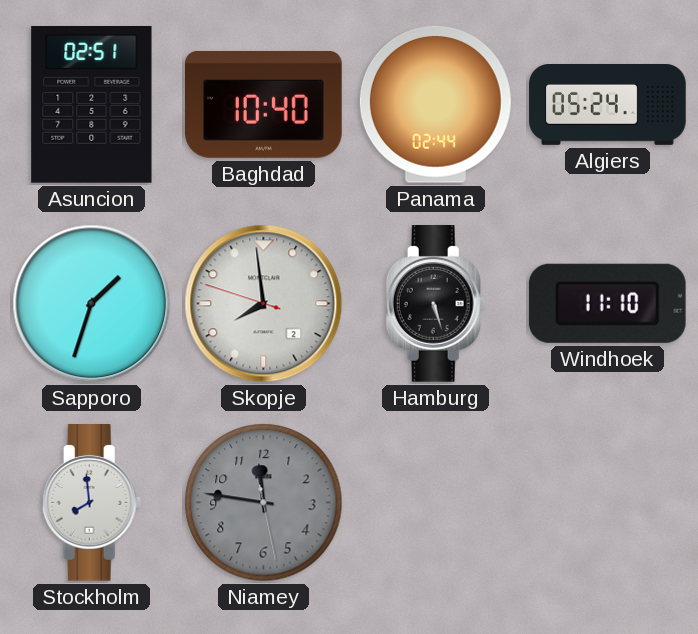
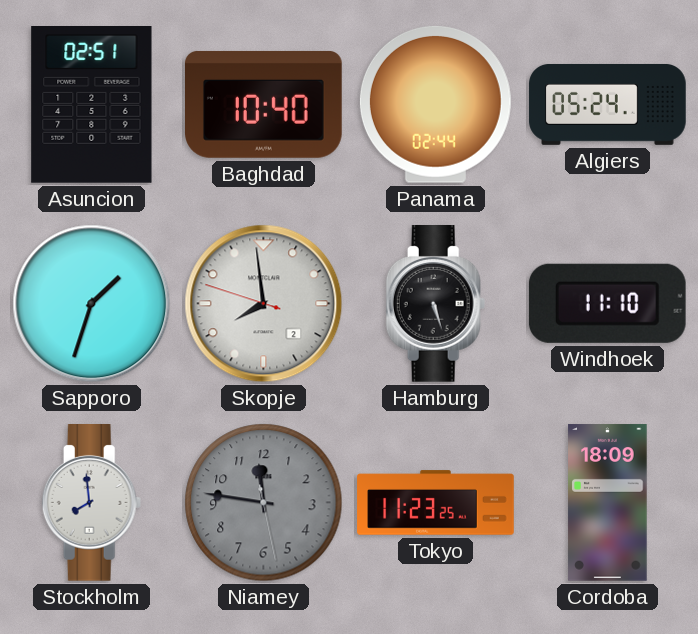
Tokyo: none -> 11:23 (436, 503)
Cordoba: none -> 18:09 (608, 503)
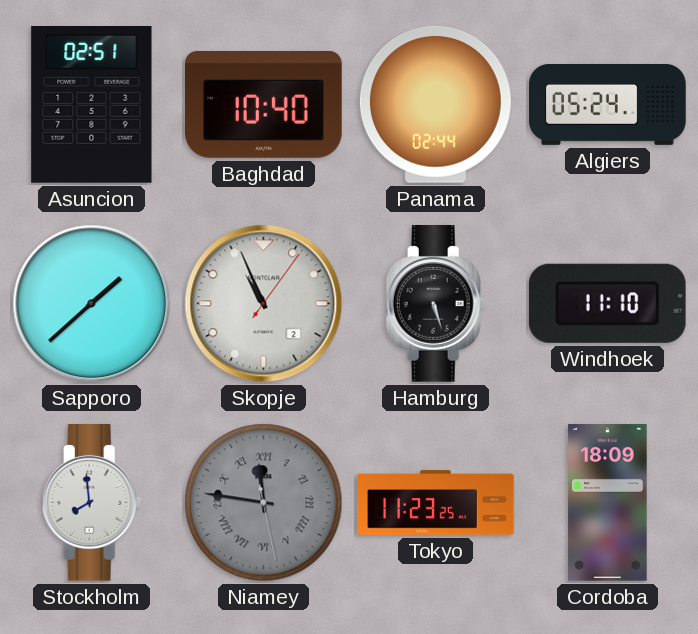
Sapporo: 1:33 -> 1:38 (92, 304)
Skopje: 7:58 -> 10:56 (264, 304)
Niamey numerals: Arabic -> Roman (264, 503)
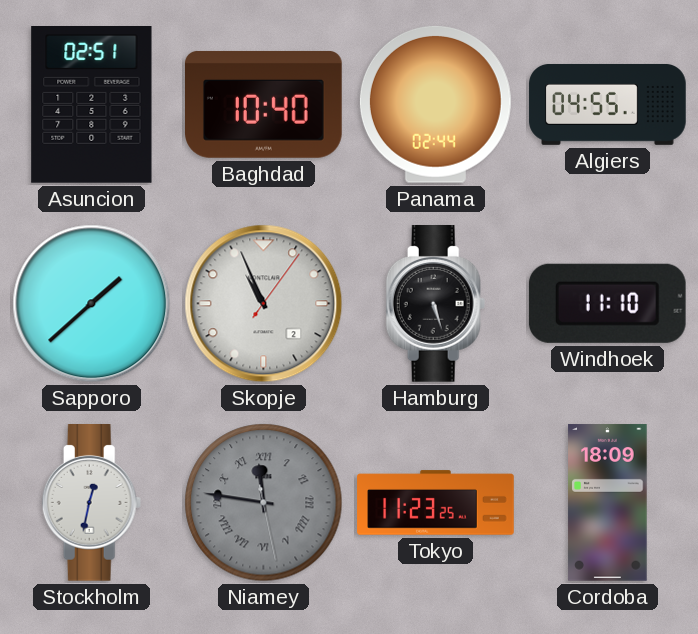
Algiers: 05:24 -> 04:55 (608, 104)
Stockholm: 7:59 -> 12:32 (92, 503)
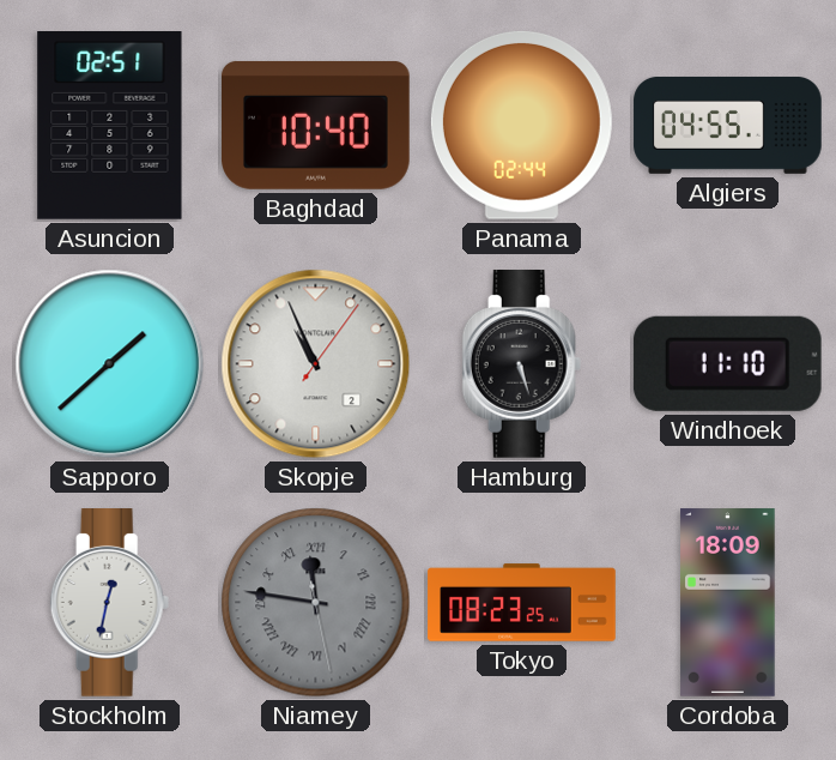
Tokyo: 11:23 -> 08:23 (522, 603)
